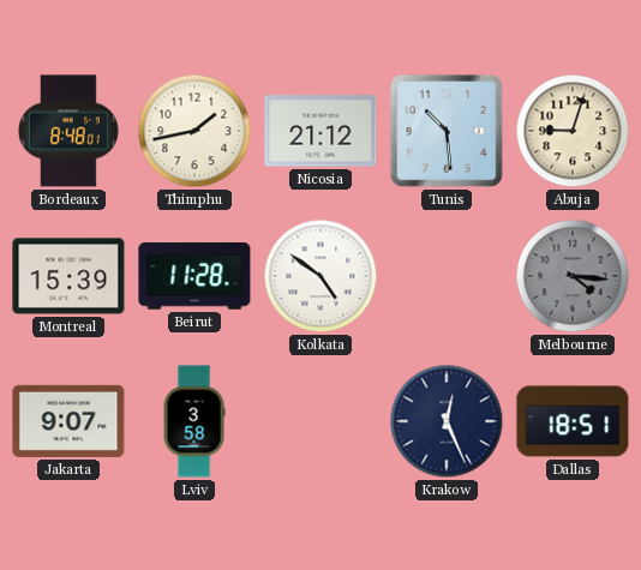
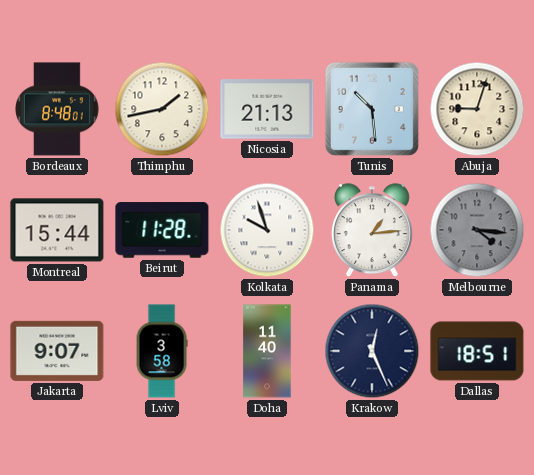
Nicosia: 21:12 -> 21:13 (267, 109)
Montreal: 15:39 -> 15:44 (57, 230)
Kolkata: 4:51 -> 9:57 (267, 230)
Panama: none -> 1:14 (372, 231)
Doha: none -> 11:40 (267, 351)
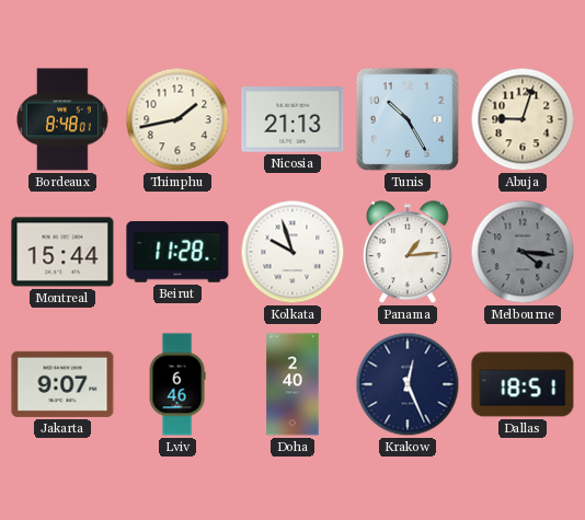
Tunis: 10:29 -> 10:25 (408, 119)
Lviv: 3:58 -> 6:46 (177, 384)
Doha: 11:40 -> 2:40 (292, 384)
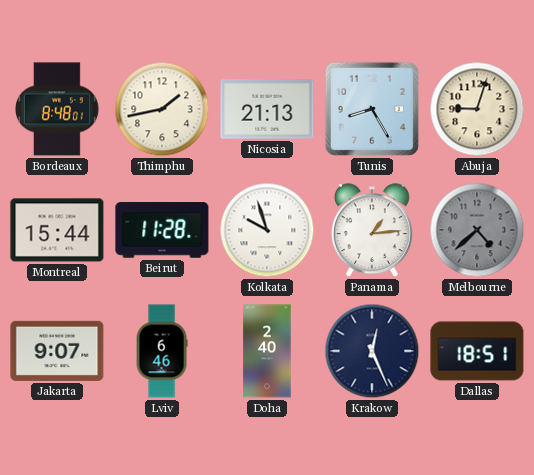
Tunis: 10:25 -> 8:25 (372, 109)
Melbourne: 4:16 -> 4:38 (477, 230)
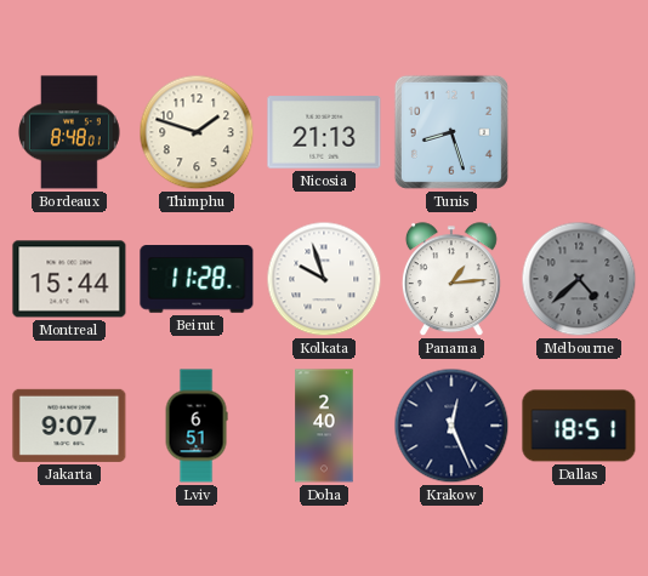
Thimphu: 1:43 -> 1:48 (197, 132)
Tunis: 8:25 -> 8:27 (451, 132)
Abuja: 9:03 -> none (477, 109)
Lviv: 6:46 -> 6:51 (197, 426)
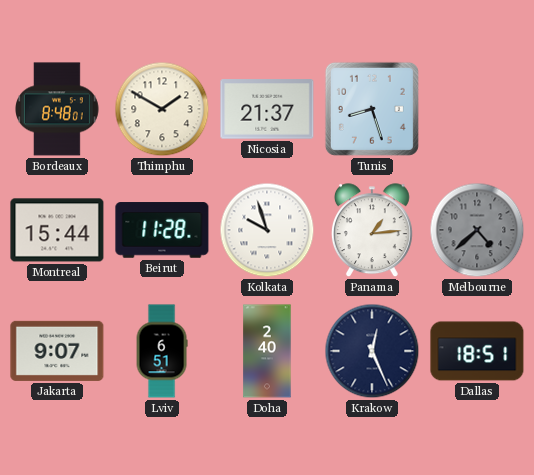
Thimphu: 1:48 -> 1:50 (162, 109)
Nicosia: 21:13 -> 21:37 (267, 109)
